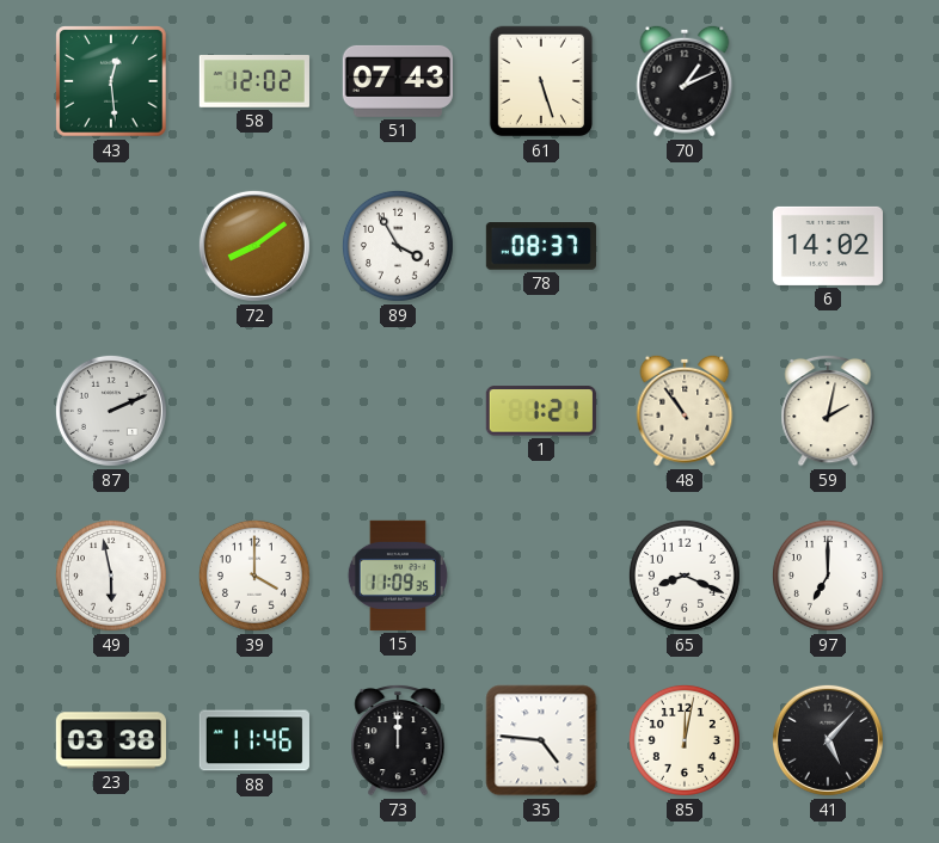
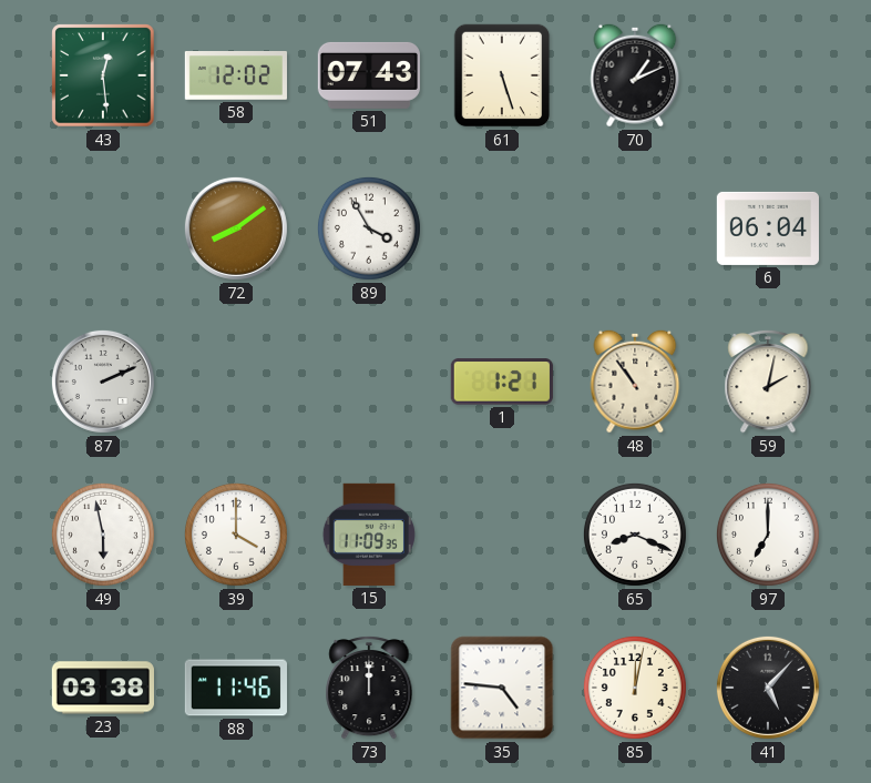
78: 08:37 -> none (541, 246)
6: 14:02 -> 06:04 (768, 228)
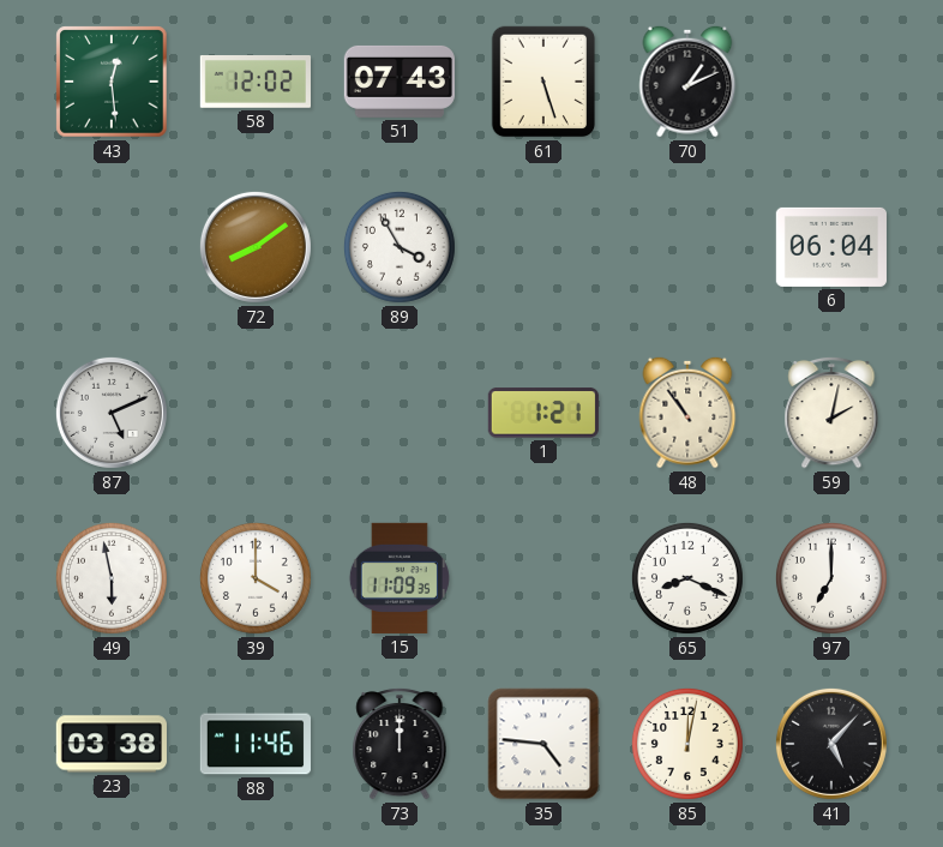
87: 2:11 -> 5:11 (112, 413)
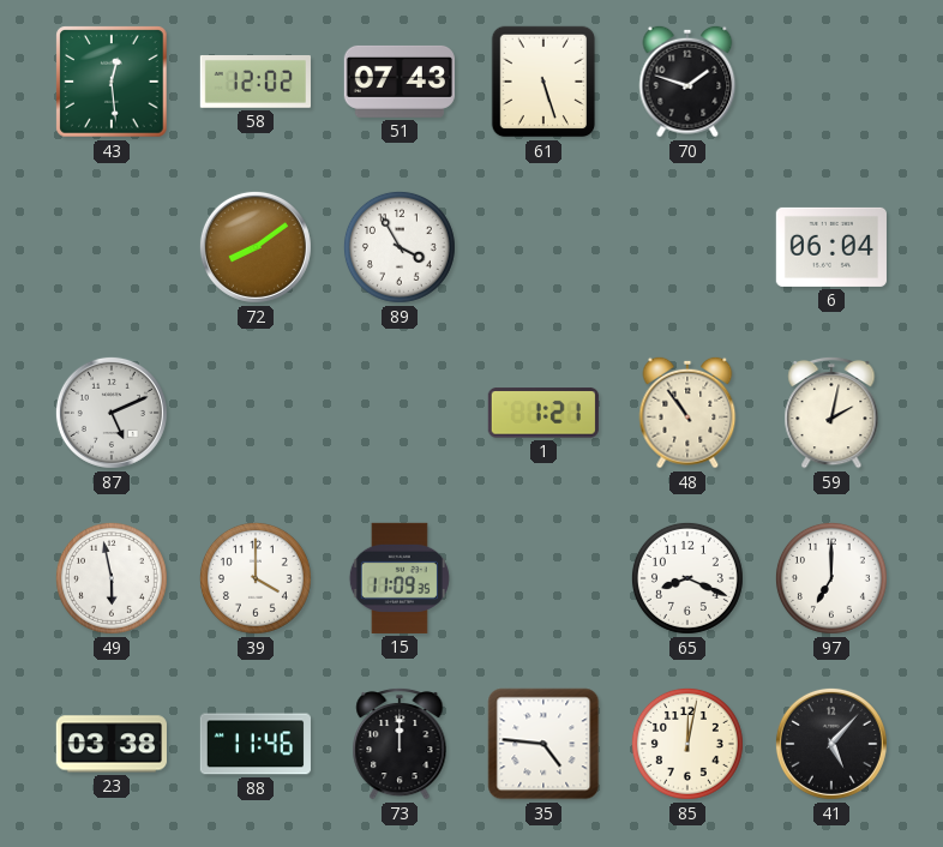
70: 1:11 -> 1:48 (687, 82)
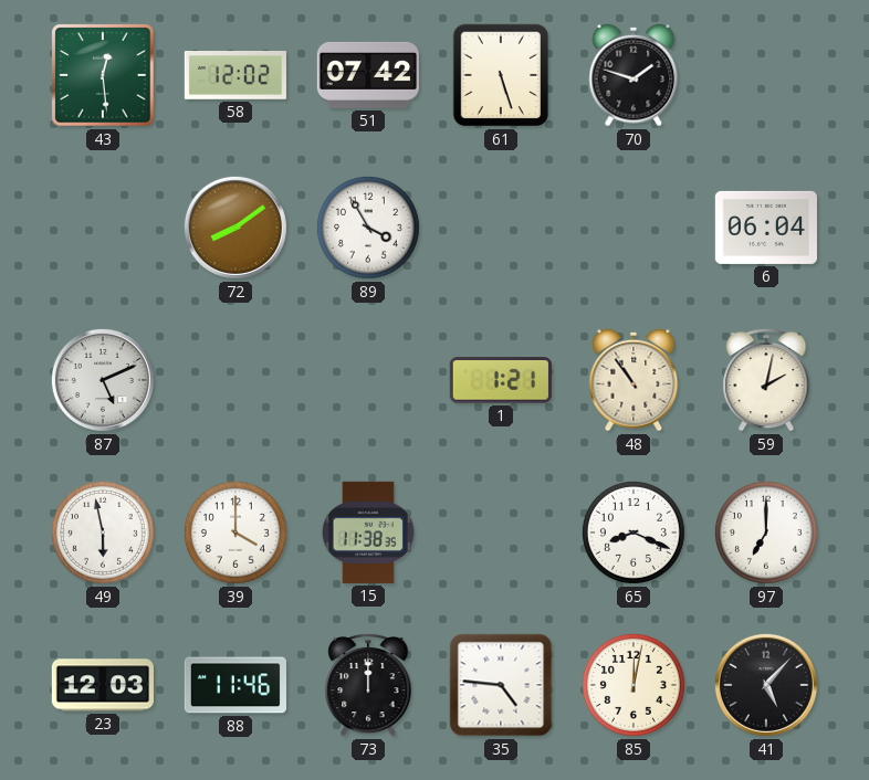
51: 07:43 -> 07:42 (367, 75)
15: 11:09 -> 11:38 (368, 533)
23: 03:38 -> 12:03 (103, 685)
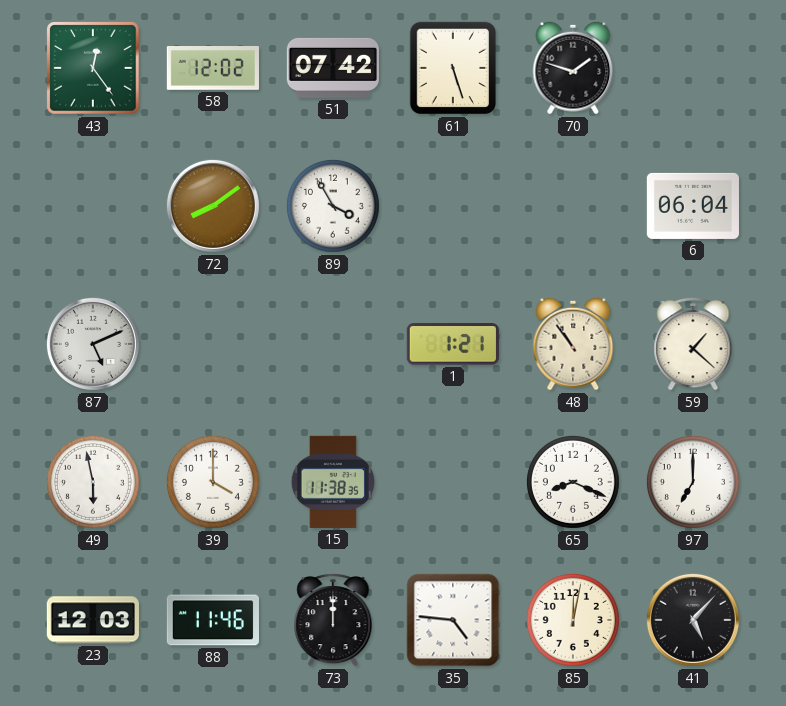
43: 12:29 -> 12:24 (93, 68)
59: 2:02 -> 1:22 (693, 344)
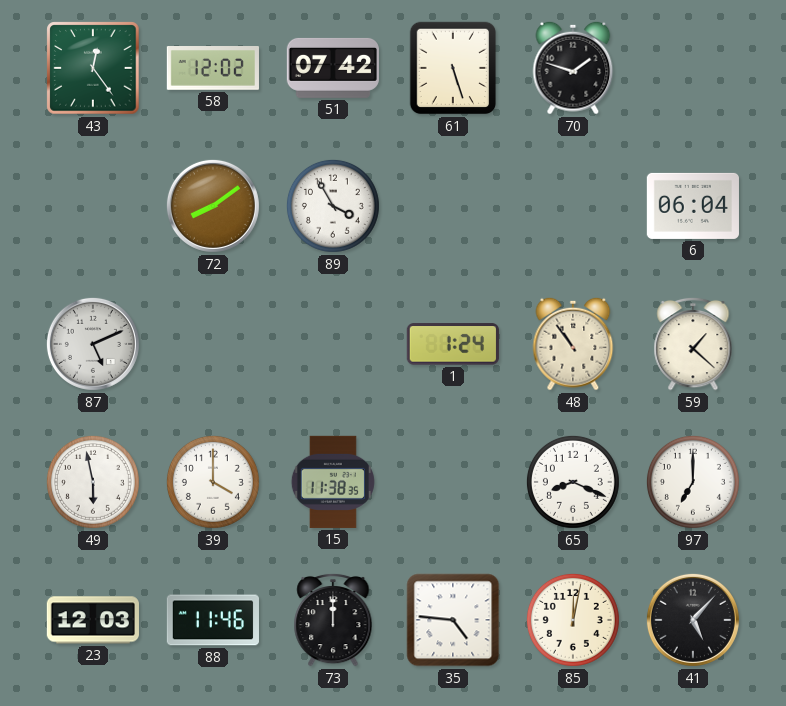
1: 1:21 -> 1:24 (453, 344)
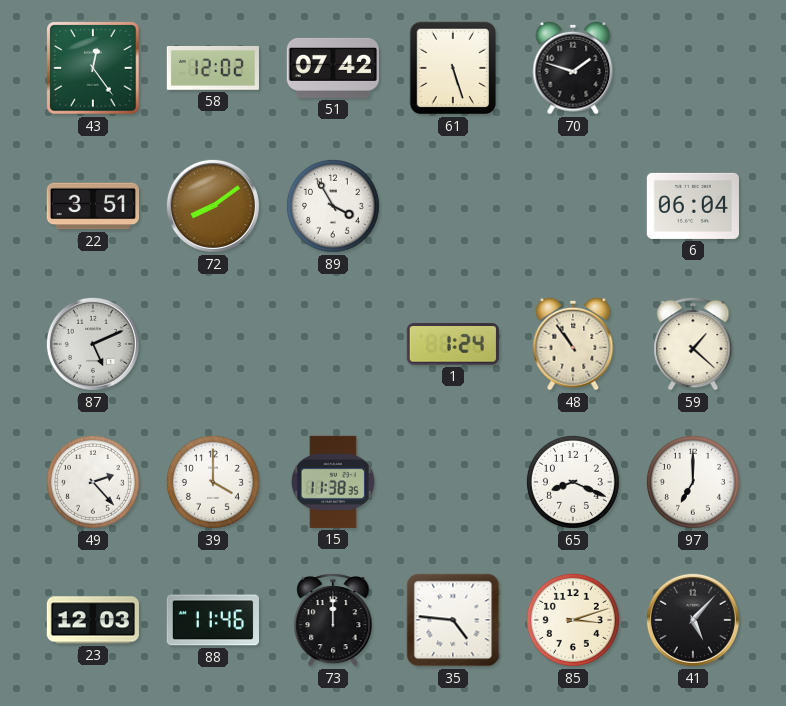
22: none -> 3:51 (93, 206)
49: 5:58 -> 2:23 (93, 482)
85: 12:02 -> 3:12 (573, 620)
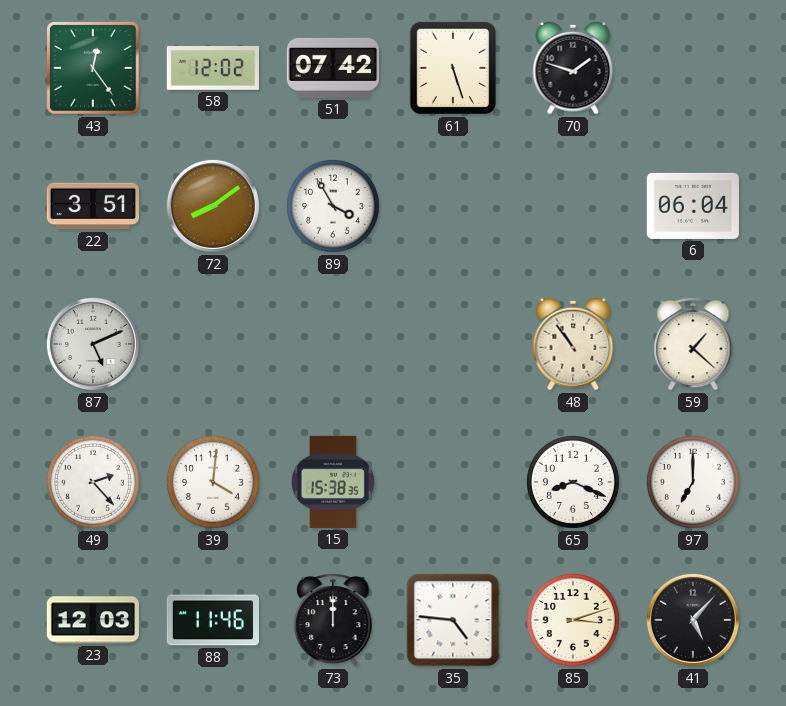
1: 1:24 -> none (453, 344)
39: 4:00 -> 4:01 (213, 482)
15: 11:38 -> 15:38 (333, 482)
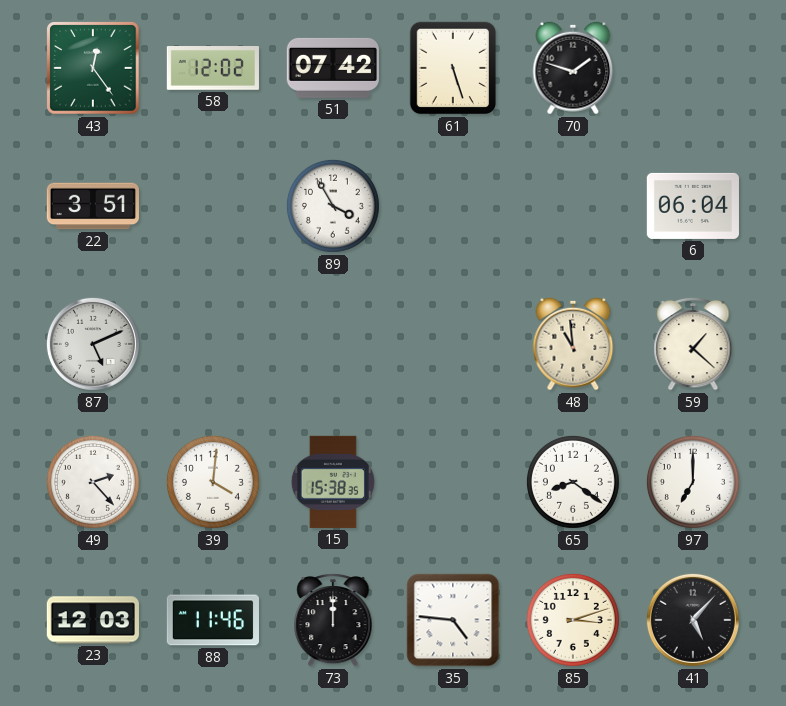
72: 8:09 -> none (213, 206)
48: 10:54 -> 10:59 (573, 344)
65: 8:19 -> 8:21 (573, 482)
